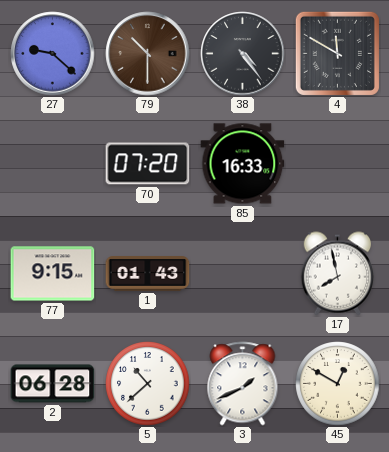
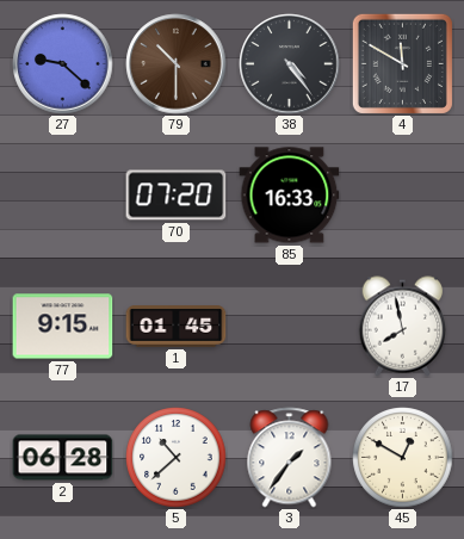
1: 01:43 -> 01:45 (177, 327)
3: 1:41 -> 1:36 (290, 458)
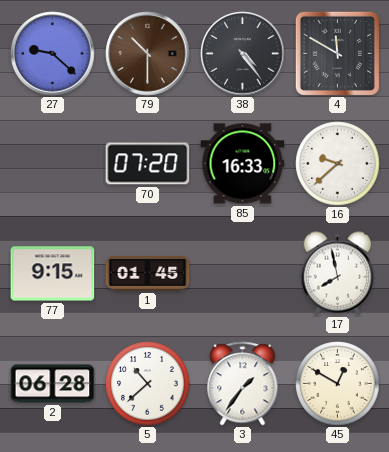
16: none -> 9:38 (338, 164)
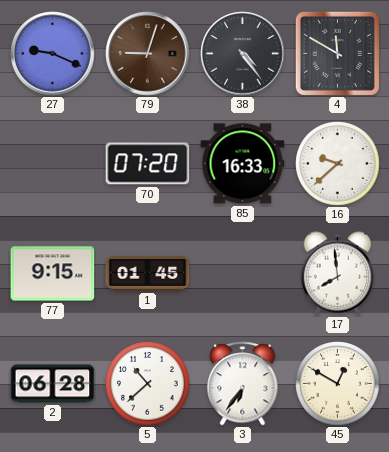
27: 9:22 -> 9:19 (53, 54)
79: 10:30 -> 9:03 (148, 54)
17: 7:58 -> 7:59 (338, 274)
3: 1:36 -> 6:36 (243, 384)
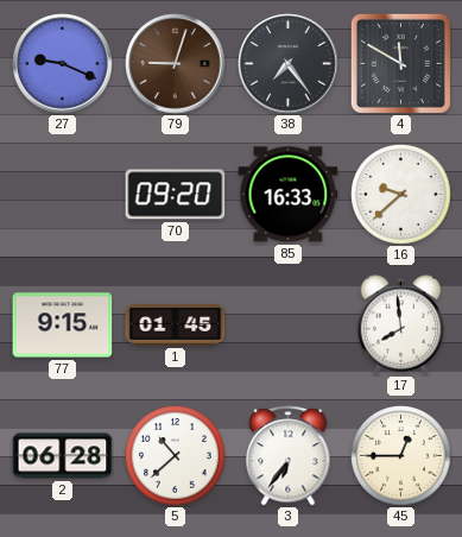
38: 4:24 -> 7:24 (289, 64)
70: 07:20 -> 09:20 (176, 195)
45: 12:50 -> 12:45 (401, 456)
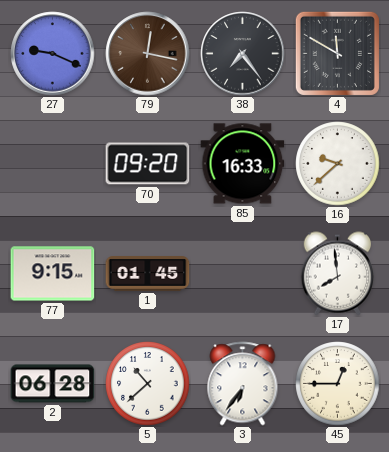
79: 9:03 -> 12:17 (148, 54)
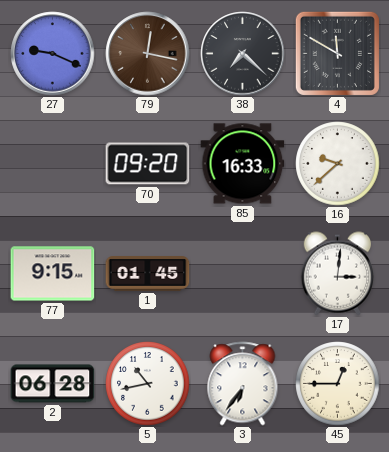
38: 7:24 -> 7:22 (243, 54)
17: 7:59 -> 3:01 (338, 274)
5: 10:38 -> 10:43 (148, 384)
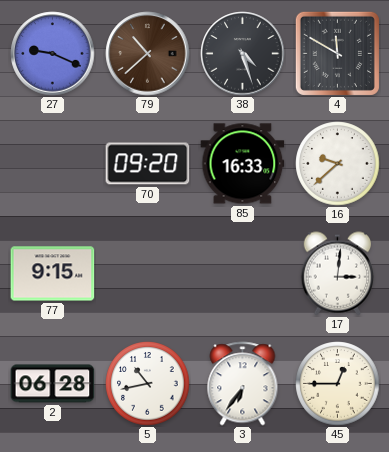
79: 12:17 -> 10:38 (148, 54)
38: 7:22 -> 4:27 (243, 54)
1: 01:45 -> none (148, 274)
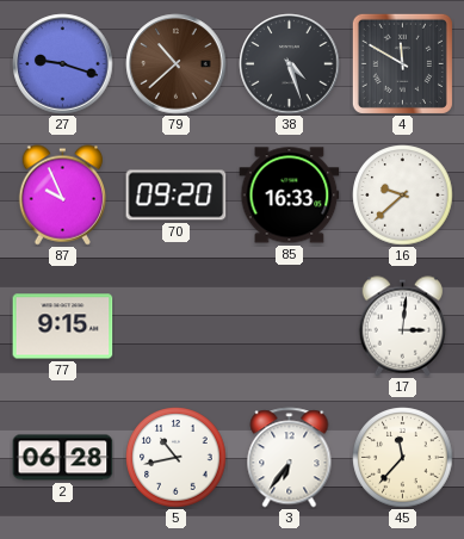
27: 9:19 -> 9:18 (63, 64)
87: none -> 9:56 (63, 196)
45: 12:45 -> 11:37 (403, 458)
